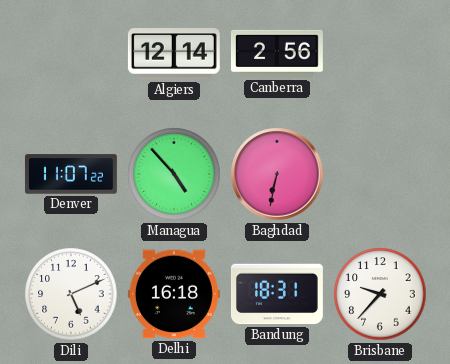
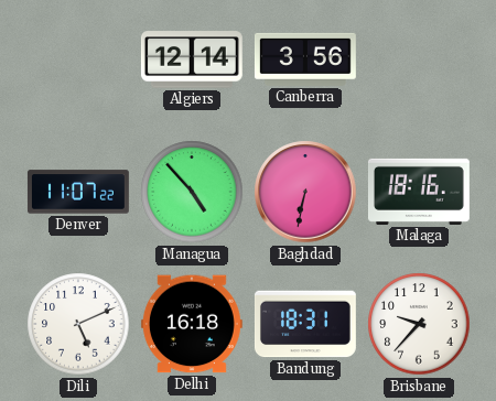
Canberra: 2:56 -> 3:56 (305, 59)
Malaga: none -> 18:16 (419, 192)
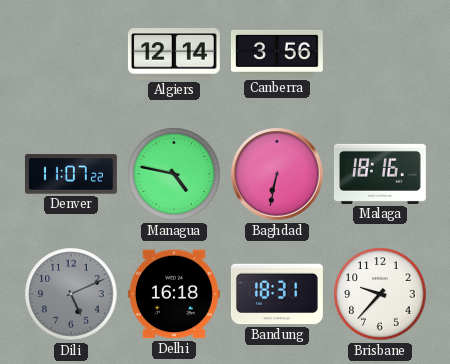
Managua: 4:53 -> 4:47 (174, 174)
Dili dial: white -> grey (71, 294)
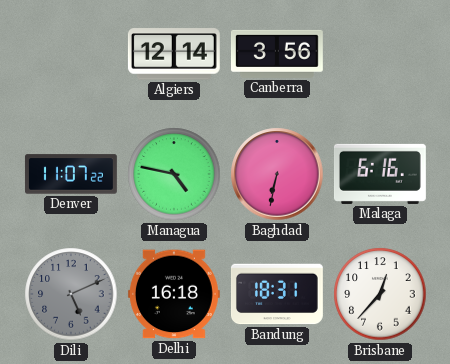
Malaga: 18:16 -> 6:16 (380, 174)
Brisbane: 9:37 -> 12:37 (380, 294)
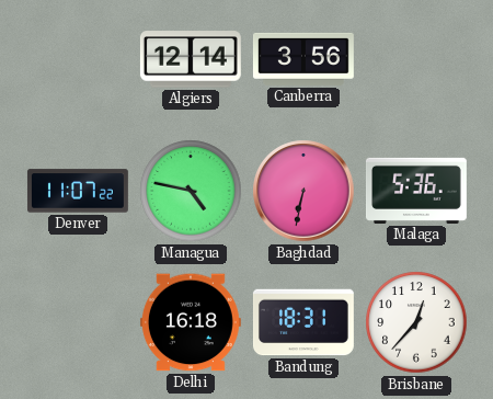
Malaga: 6:16 -> 5:36 (416, 191)
Dili: 5:11 -> none (71, 294)
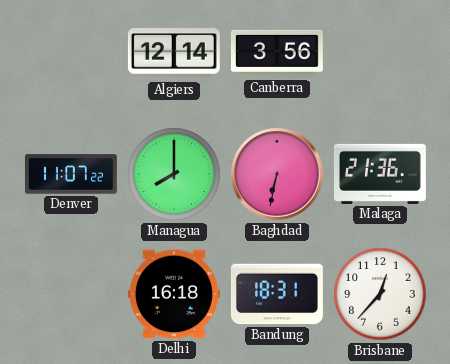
Managua: 4:47 -> 8:00 (174, 174)
Malaga: 5:36 -> 21:36 (380, 174)
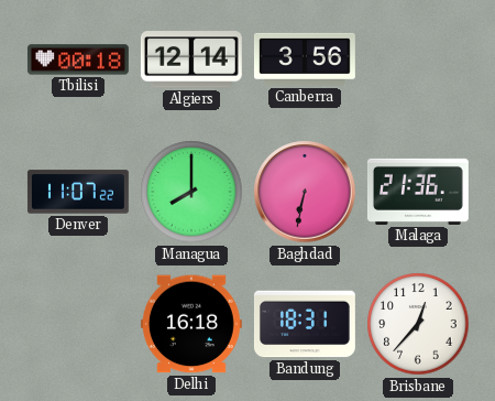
Tbilisi: none -> 00:18 (78, 59)
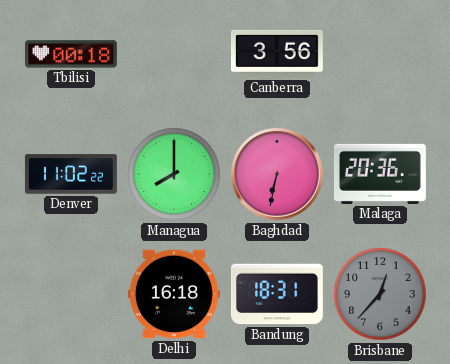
Algiers: 12:14 -> none (191, 59)
Denver: 11:07 -> 11:02 (71, 174)
Malaga: 21:36 -> 20:36 (380, 174)
Brisbane dial: white -> grey (380, 294)
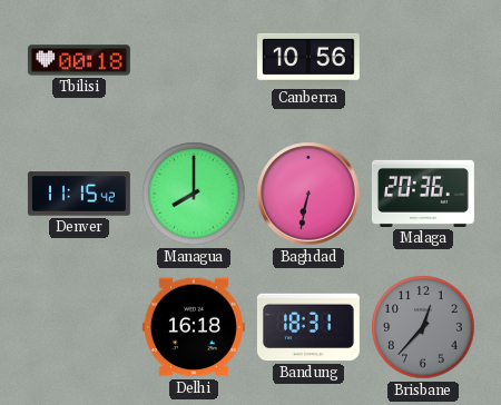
Canberra: 3:56 -> 10:56 (308, 60)
Denver: 11:02 -> 11:15 (79, 194)
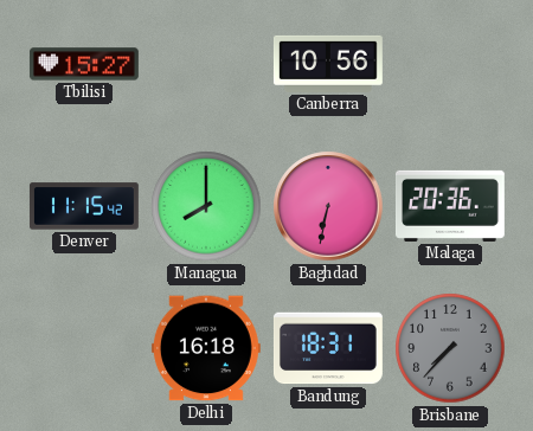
Tbilisi: 00:18 -> 15:27 (84, 64)
Brisbane: 12:37 -> 7:37 (450, 348)
